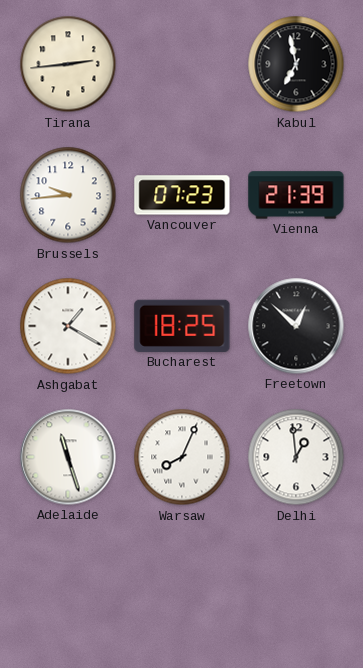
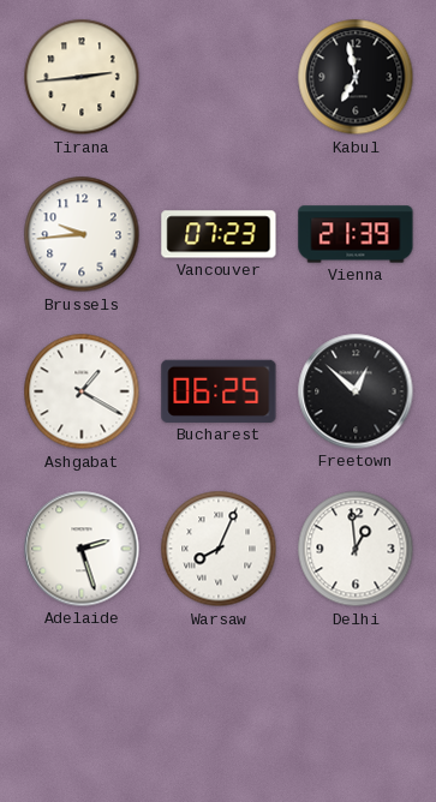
Bucharest: 18:25 -> 06:25 (219, 391)
Adelaide: 11:27 -> 2:27 (82, 549)
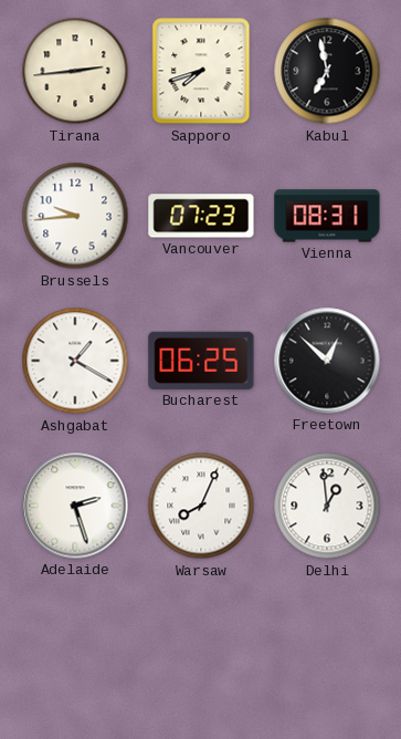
Sapporo: none -> 7:42 (201, 71)
Vienna: 21:39 -> 08:31 (327, 216)
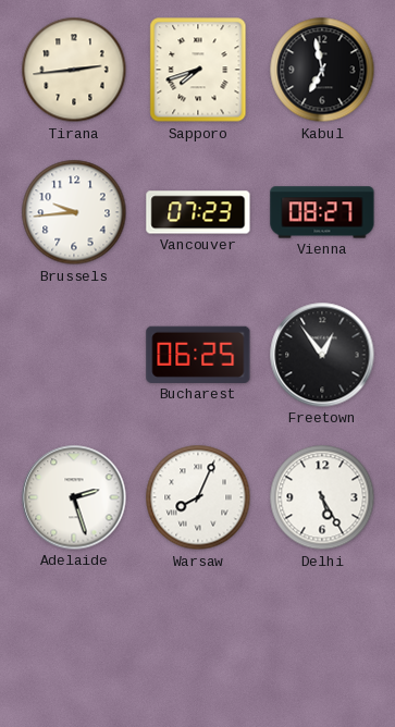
Vienna: 08:31 -> 08:27 (322, 212)
Ashgabat: 1:20 -> none (75, 361)
Freetown: 12:52 -> 12:54 (322, 355)
Delhi: 12:59 -> 5:25 (322, 497)
